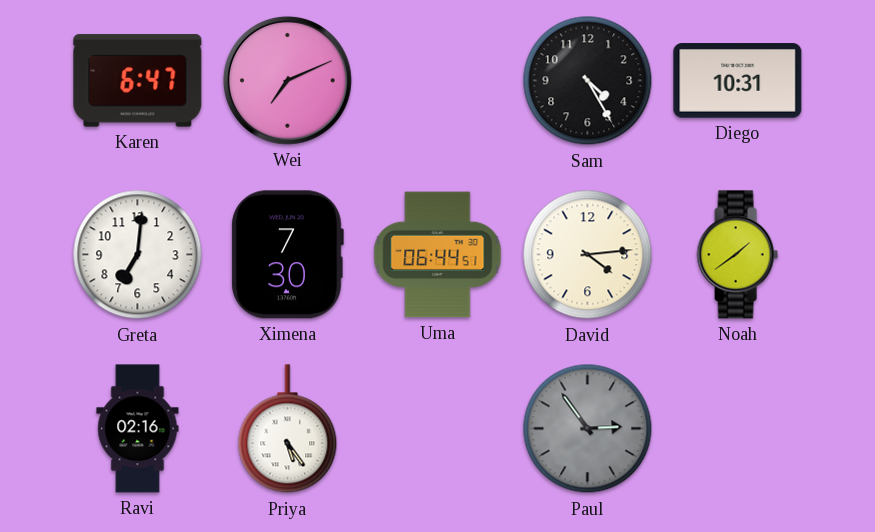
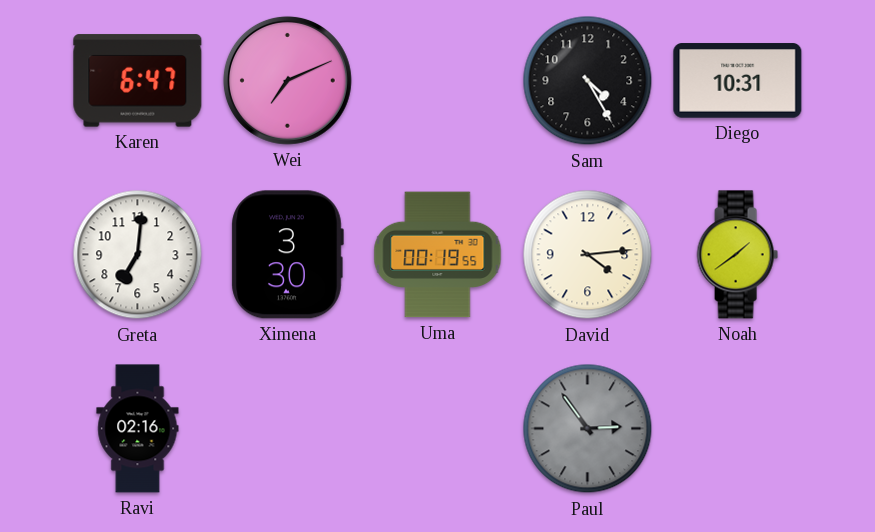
Ximena: 7:30 -> 3:30 (287, 255)
Uma: 06:44 -> 00:19 (438, 255)
Priya: 5:24 -> none (288, 429)
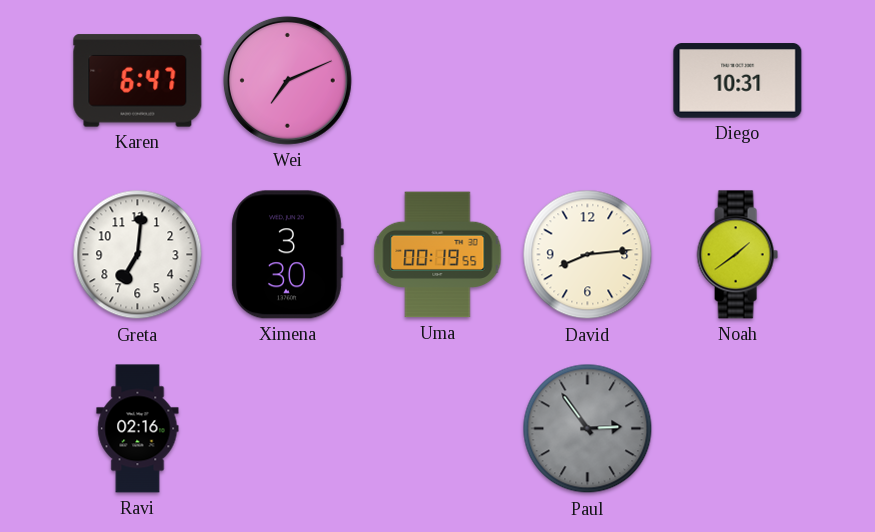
Sam: 4:25 -> none (588, 81)
David: 4:14 -> 8:14 (588, 255)
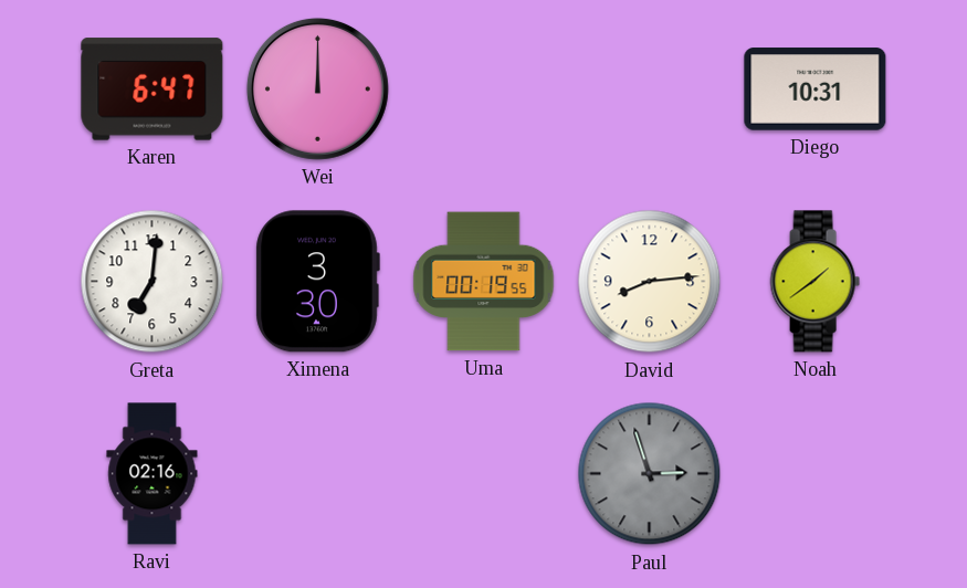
Wei: 7:11 -> 12:00 (317, 88)
Paul: 2:54 -> 2:57 (650, 474)
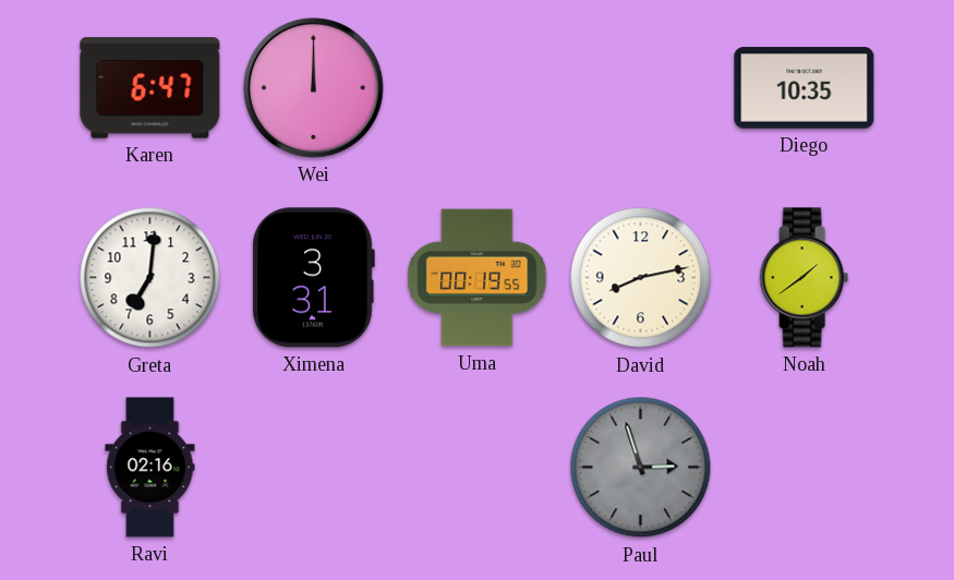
Diego: 10:31 -> 10:35 (805, 88)
Ximena: 3:30 -> 3:31 (313, 278)
David: 8:14 -> 8:13 (641, 278)
